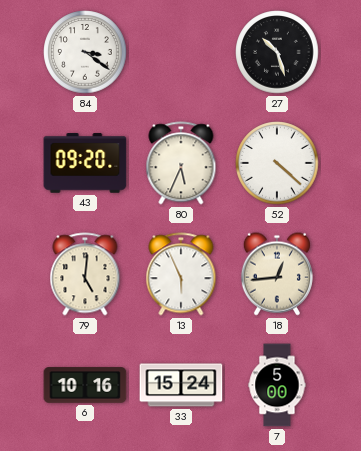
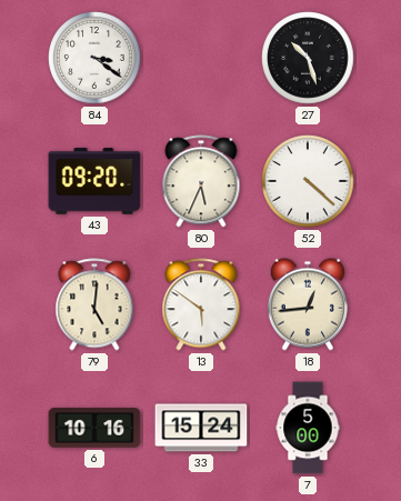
13: 5:56 -> 5:51 (201, 304)
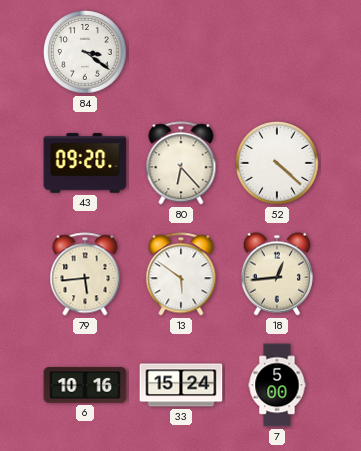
27: 10:27 -> none (308, 58)
80: 5:34 -> 6:23 (181, 163)
79: 5:01 -> 5:44 (85, 274)
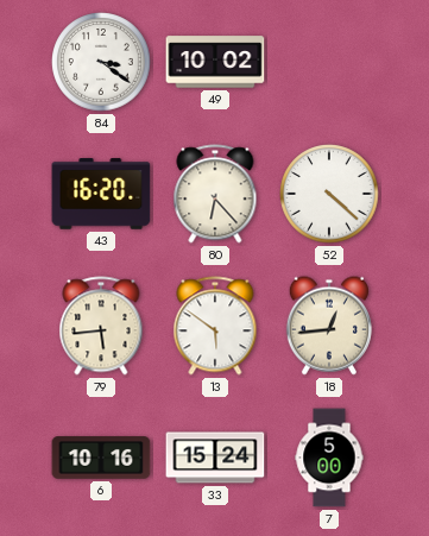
49: none -> 10:02 (215, 62)
43: 09:20 -> 16:20 (101, 194)
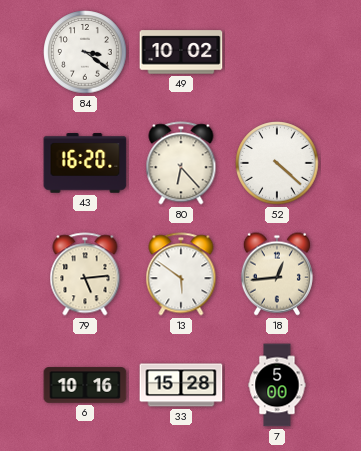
79: 5:44 -> 5:14 (85, 274)
33: 15:24 -> 15:28 (181, 385)
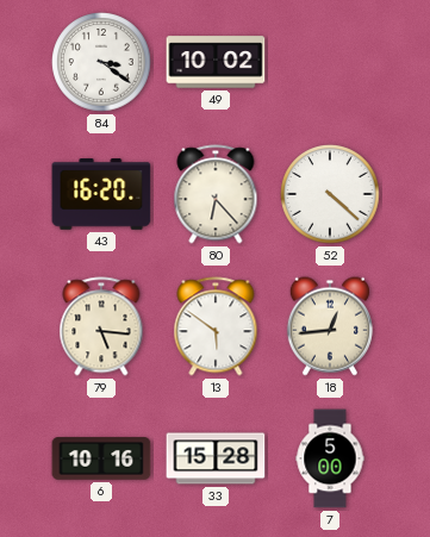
79: 5:14 -> 5:16 (101, 326)
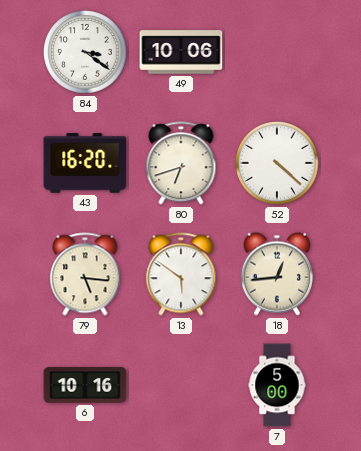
49: 10:02 -> 10:06 (181, 52)
80: 6:23 -> 6:42 (181, 163)
33: 15:28 -> none (216, 458)
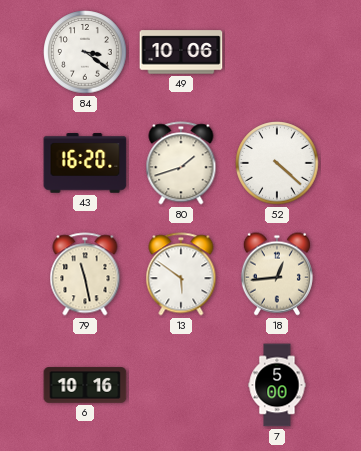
80: 6:42 -> 1:42 (181, 163)
79: 5:16 -> 11:28 (85, 274)
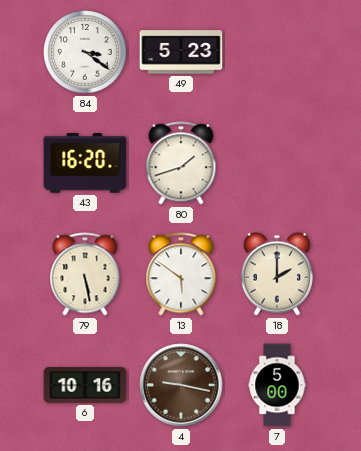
49: 10:06 -> 5:23 (181, 52)
52: 4:22 -> none (277, 163)
79: 11:28 -> 5:28 (85, 274)
18: 12:44 -> 2:00 (277, 274)
4: none -> 9:17 (181, 385)
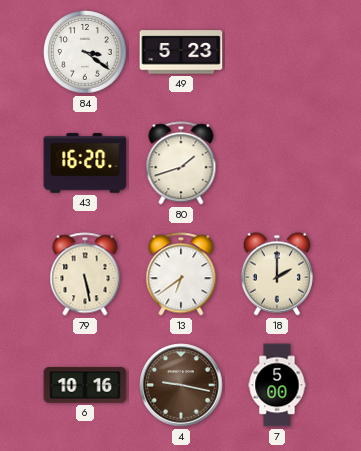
13: 5:51 -> 6:39 (181, 274)
